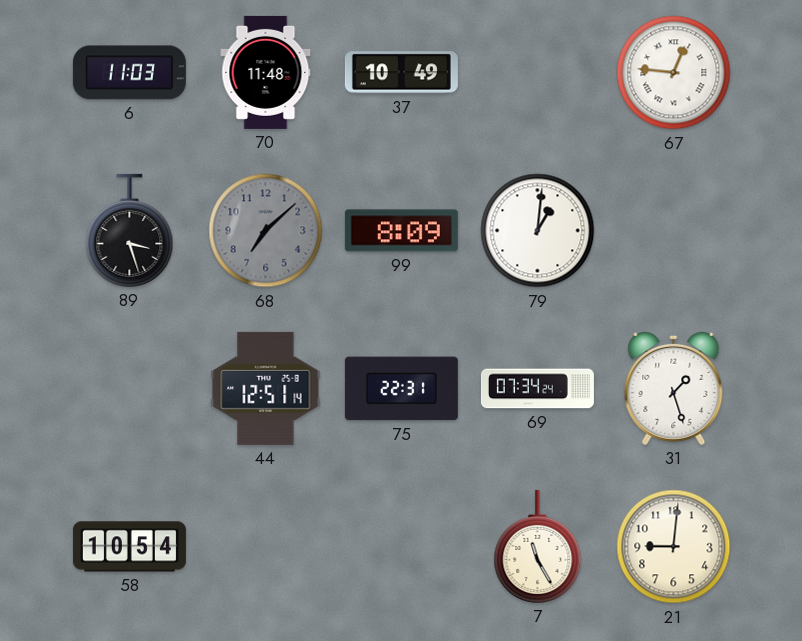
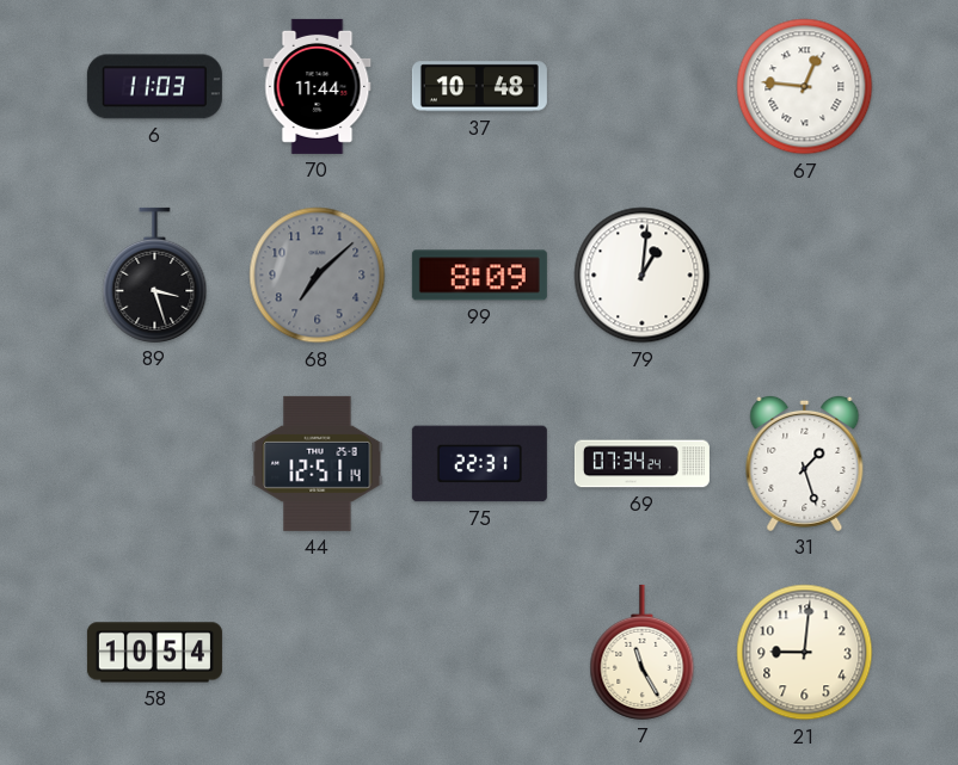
70: 11:48 -> 11:44 (318, 86)
37: 10:49 -> 10:48 (479, 87)
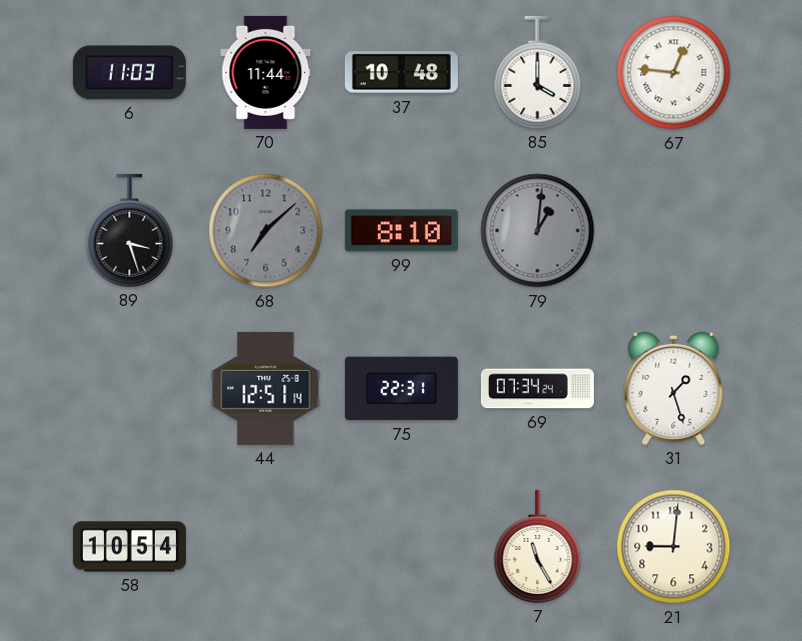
85: none -> 4:00 (538, 72)
99: 8:09 -> 8:10 (401, 231)
79 dial: white -> grey (538, 231)
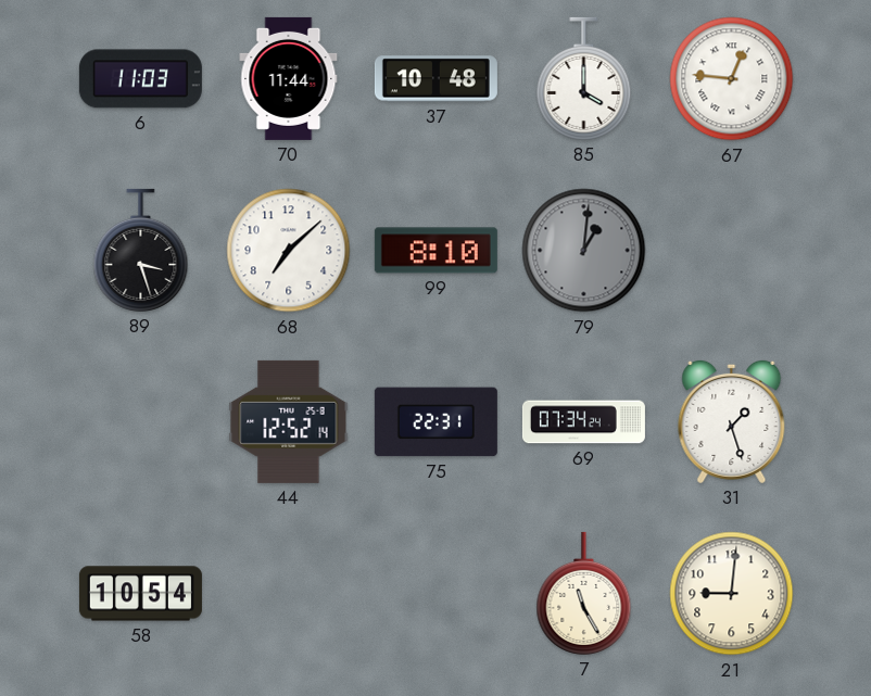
68 dial: grey -> white (289, 251)
44: 12:51 -> 12:52 (289, 421)
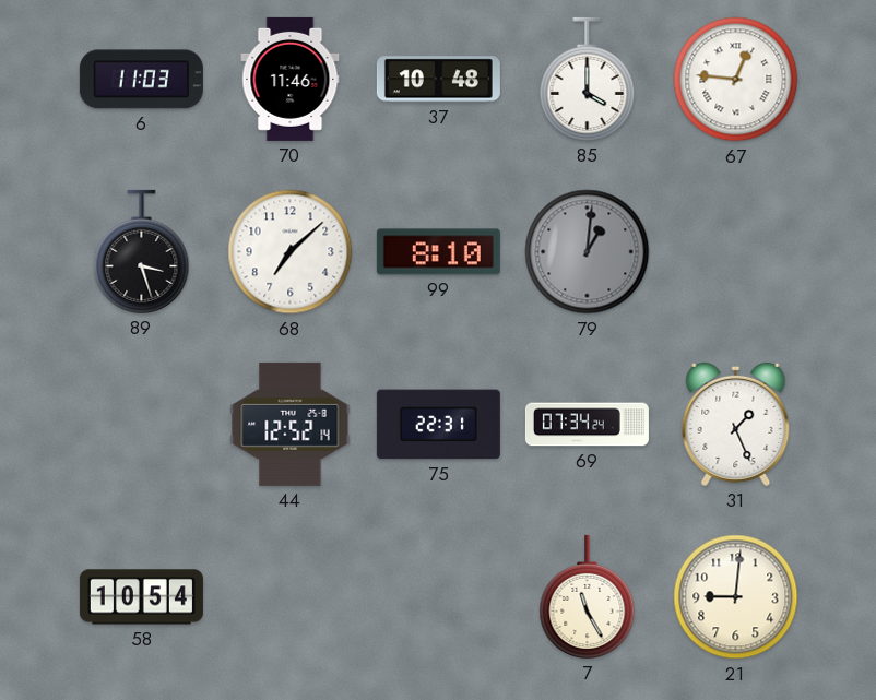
70: 11:44 -> 11:46 (291, 79)
31: 1:27 -> 1:26 (736, 424)
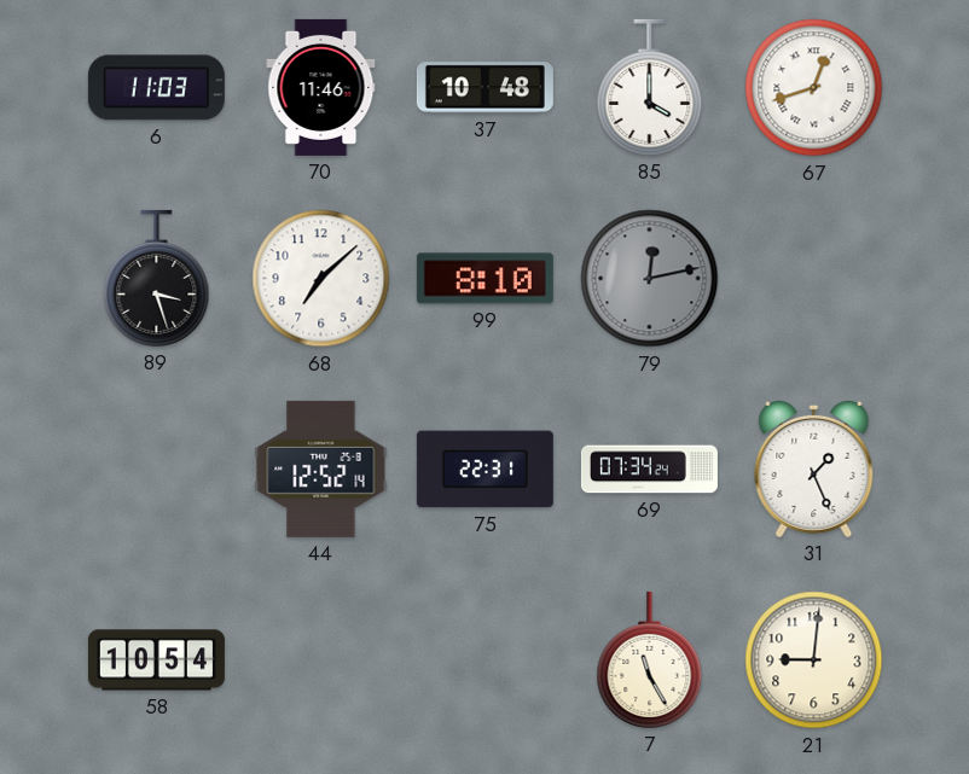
67: 12:46 -> 12:42 (814, 88)
79: 1:01 -> 12:13 (650, 279)
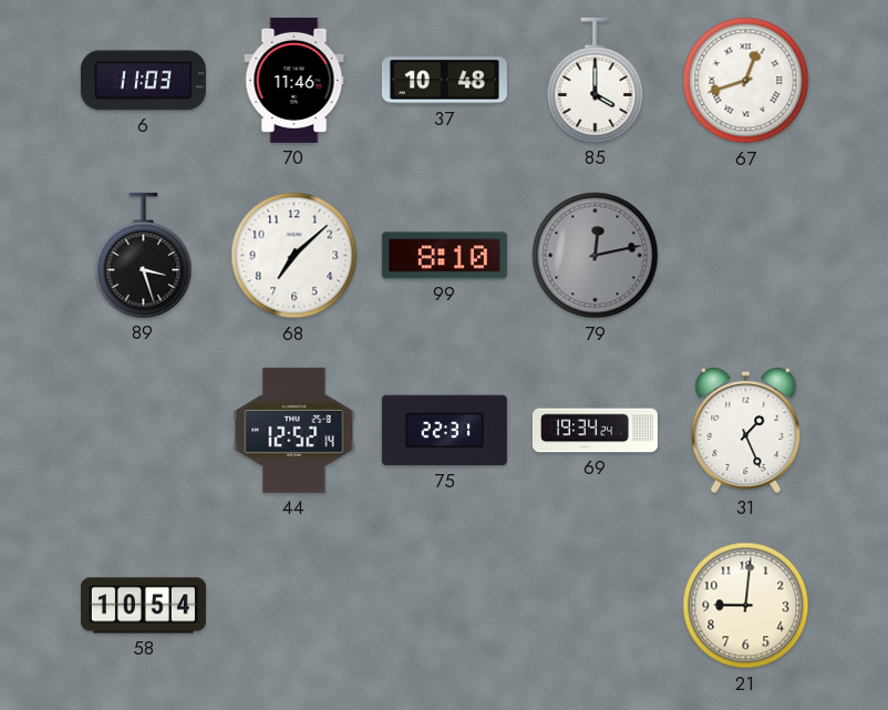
69: 07:34 -> 19:34 (595, 431)
7: 11:25 -> none (650, 659)
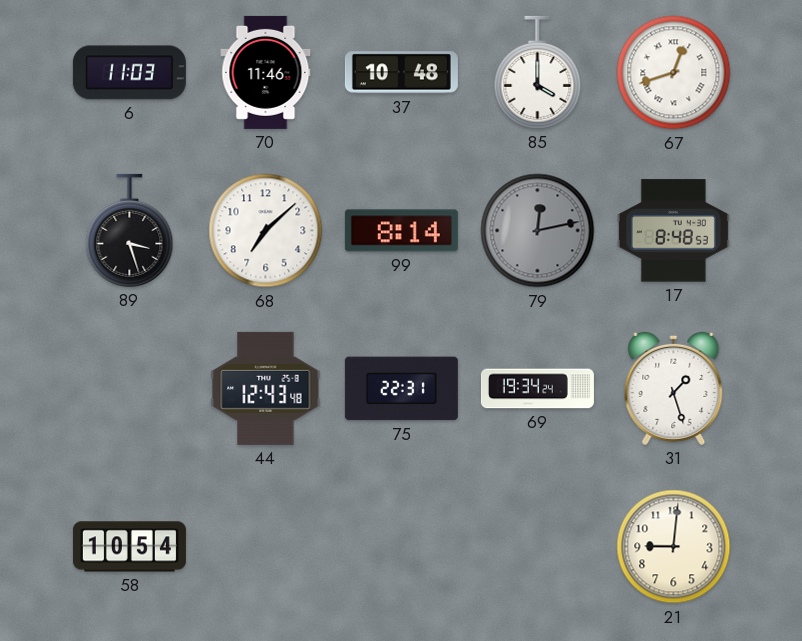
99: 8:10 -> 8:14 (401, 231)
17: none -> 8:48 (673, 231)
44: 12:52 -> 12:43 (266, 388)
31: 1:26 -> 1:27 (674, 388)
